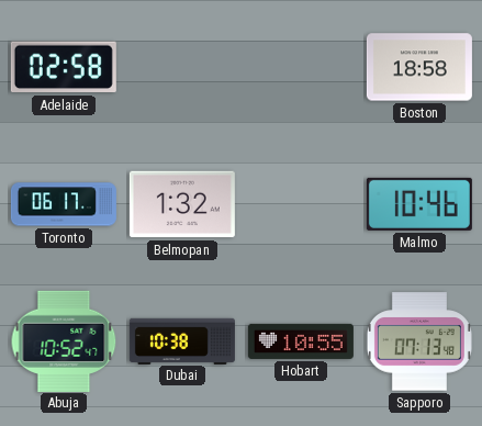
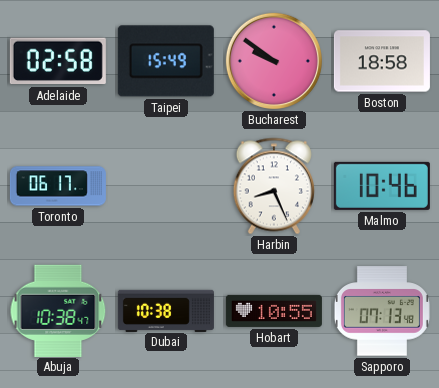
Taipei: none -> 15:49 (166, 61)
Bucharest: none -> 9:51 (274, 61)
Belmopan: 1:32 -> none (182, 204)
Harbin: none -> 8:26 (274, 186)
Abuja: 10:52 -> 10:38 (58, 310)
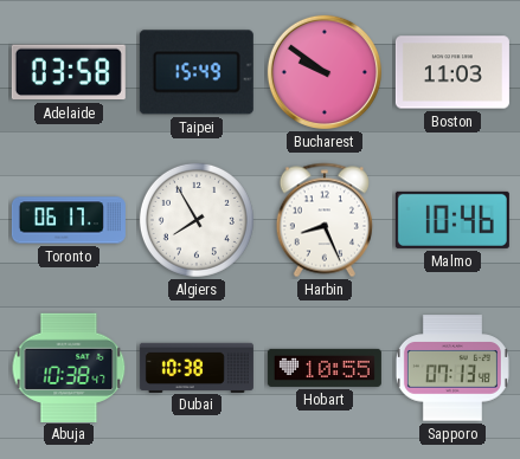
Adelaide: 02:58 -> 03:58 (69, 72)
Boston: 18:58 -> 11:03 (452, 72)
Algiers: none -> 7:55 (197, 220)
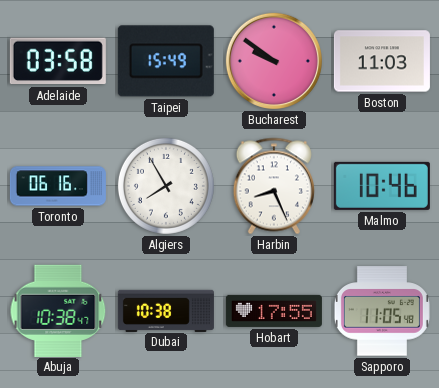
Toronto: 06:17 -> 06:16 (58, 186)
Hobart: 10:55 -> 17:55 (274, 311)
Sapporo: 07:13 -> 11:05 (382, 311)
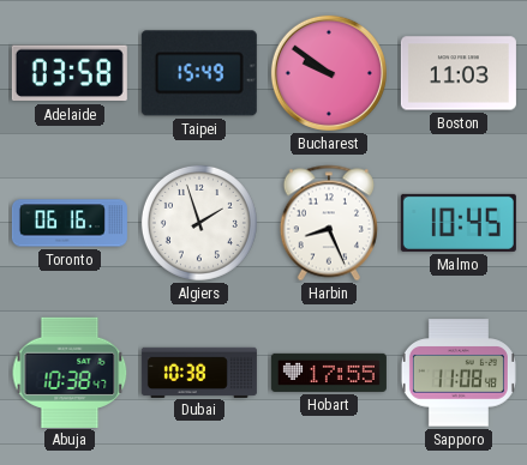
Algiers: 7:55 -> 1:57 (199, 223)
Malmo: 10:46 -> 10:45 (459, 223)
Sapporo: 11:05 -> 11:08 (459, 373)
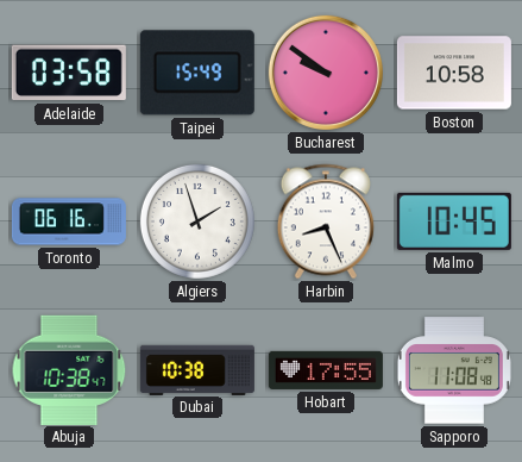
Boston: 11:03 -> 10:58 (454, 73)
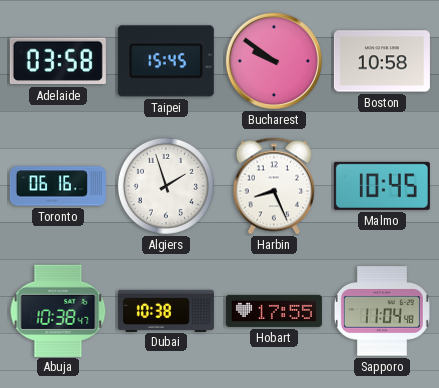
Taipei: 15:49 -> 15:45 (166, 61)
Sapporo: 11:08 -> 11:04 (382, 311)
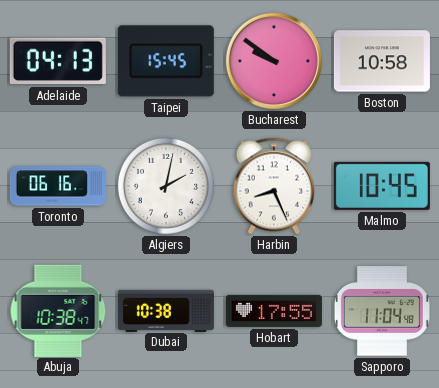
Adelaide: 03:58 -> 04:13 (58, 61)
Algiers: 1:57 -> 2:02 (166, 186)
